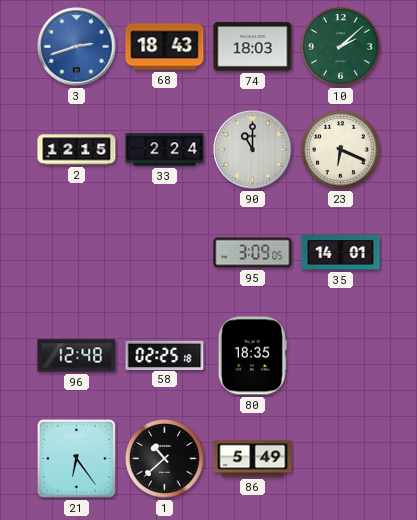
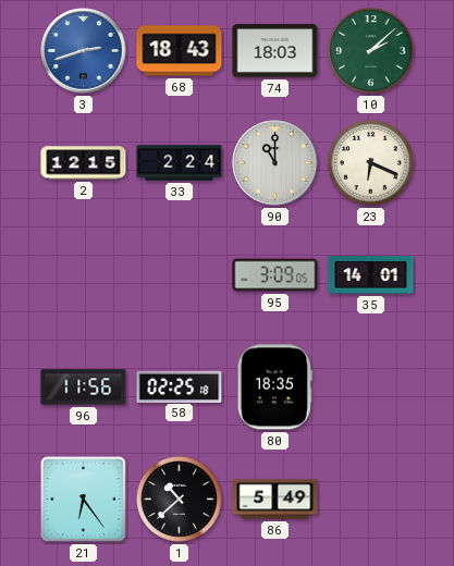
96: 12:48 -> 11:56 (84, 387)
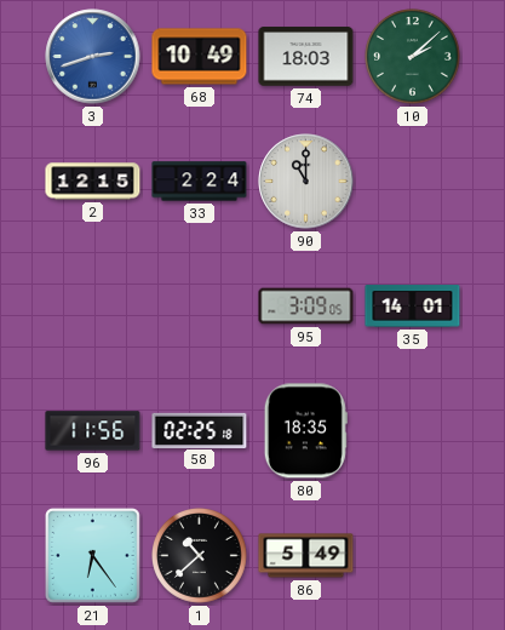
68: 18:43 -> 10:49 (200, 57)
23: 6:19 -> none (371, 163)
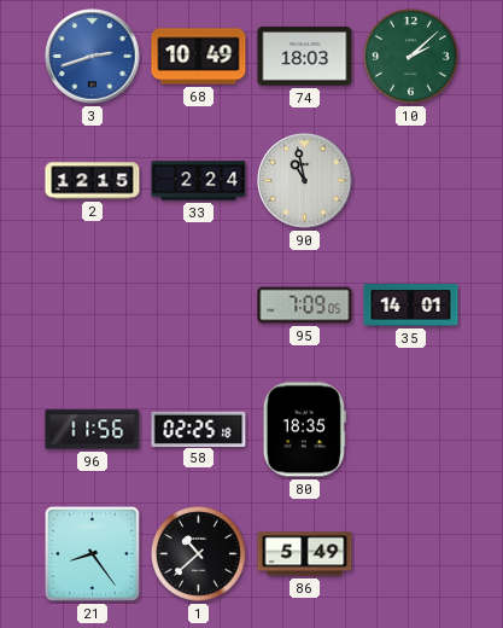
90: 11:00 -> 10:58 (305, 181)
95: 3:09 -> 7:09 (305, 306)
21: 6:24 -> 8:24 (93, 554)
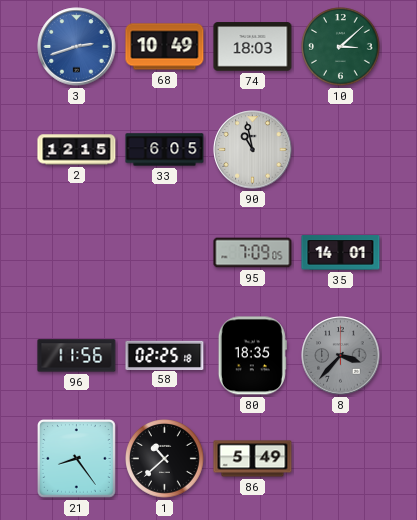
10: 2:08 -> 3:08 (341, 47)
33: 2:24 -> 6:05 (165, 150)
8: none -> 3:37 (341, 356)
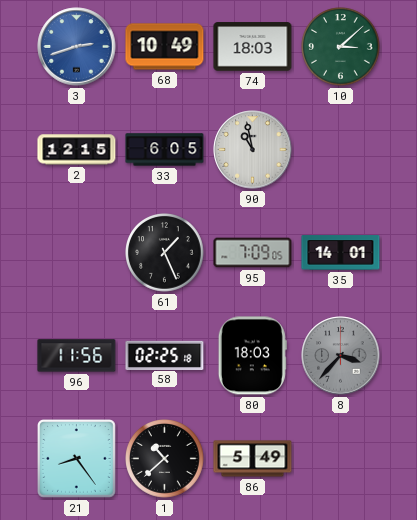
61: none -> 1:26 (165, 253)
80: 18:35 -> 18:03 (252, 356)
